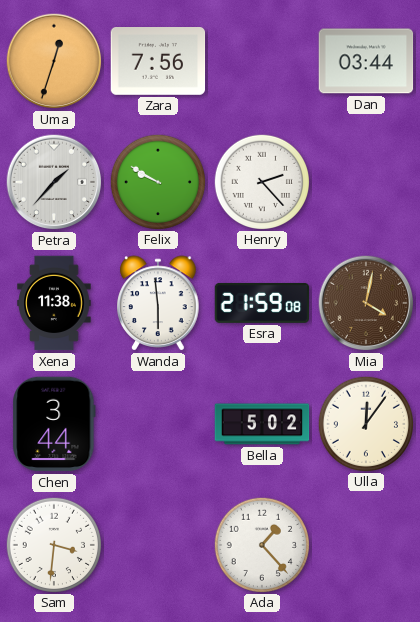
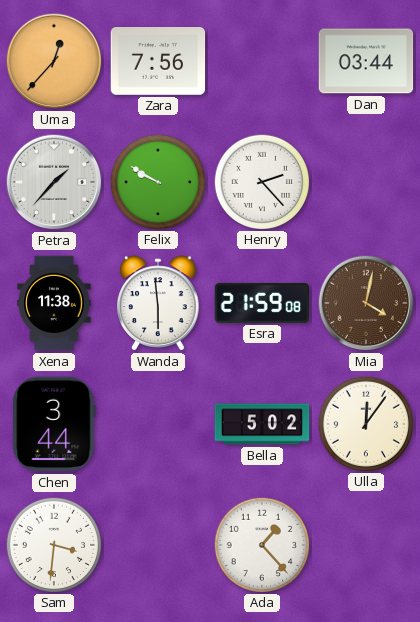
Uma: 12:33 -> 12:37 (54, 61)
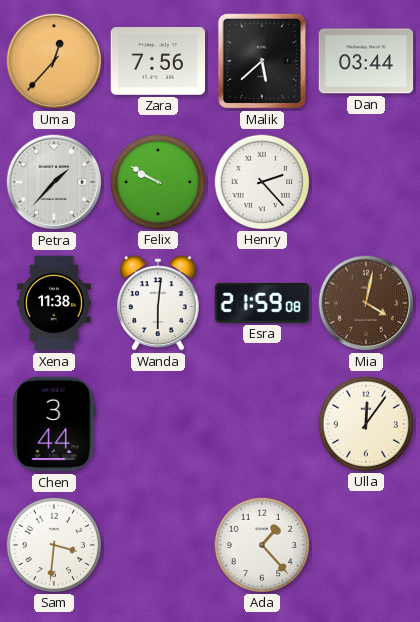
Malik: none -> 5:38 (262, 61)
Wanda: 5:59 -> 6:01 (158, 303)
Bella: 5:02 -> none (262, 424)
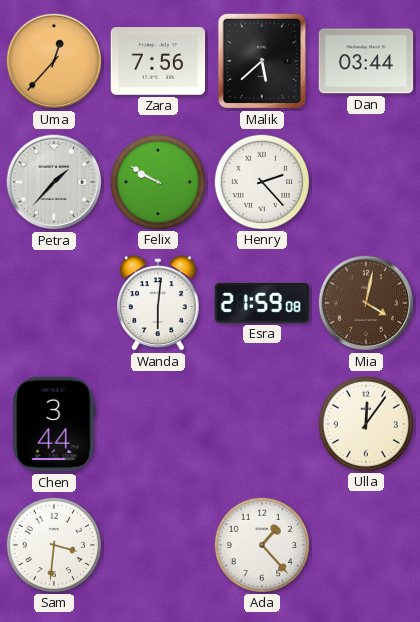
Xena: 11:38 -> none (54, 303)
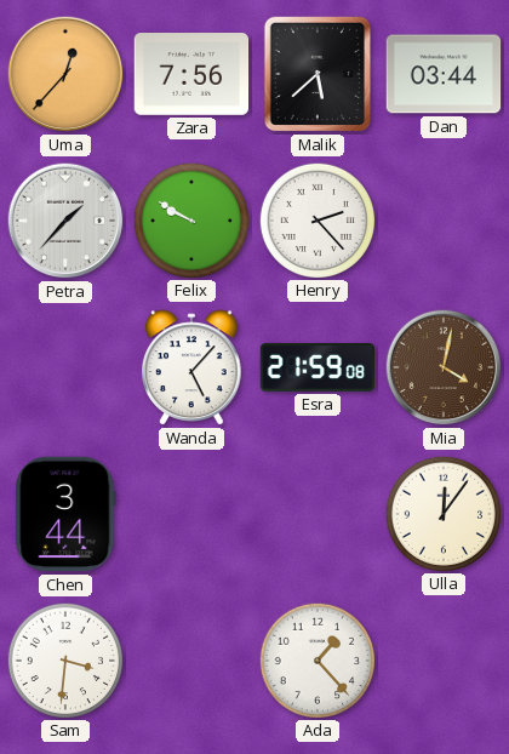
Wanda: 6:01 -> 5:07 (191, 367)
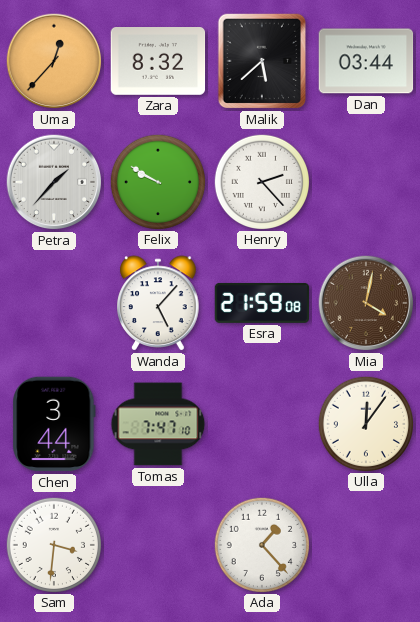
Zara: 7:56 -> 8:32 (158, 62)
Tomas: none -> 7:47 (158, 424)
